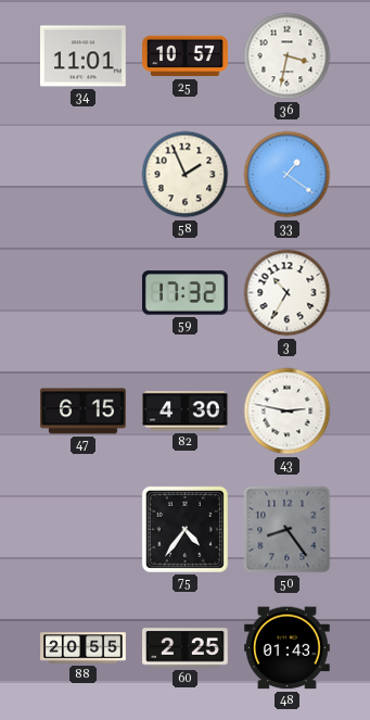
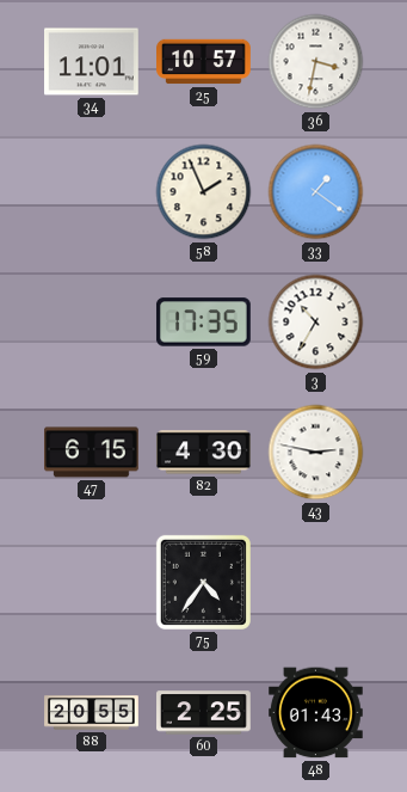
59: 17:32 -> 17:35 (204, 323)
50: 8:24 -> none (288, 530)
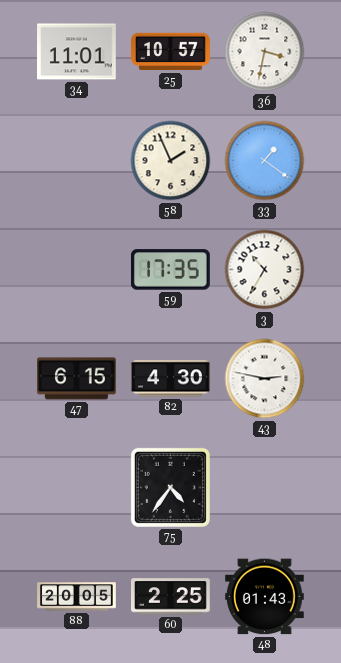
88: 20:55 -> 20:05 (77, 597)
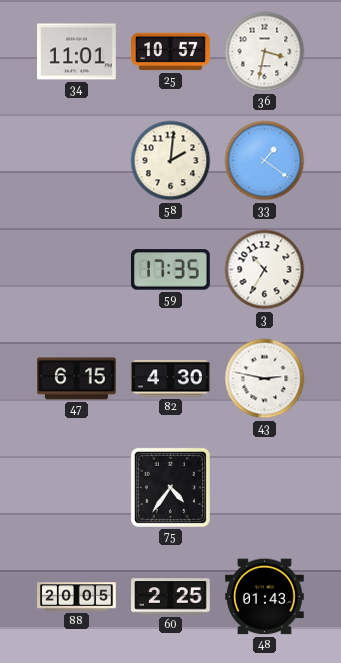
58: 1:56 -> 2:01 (171, 161)
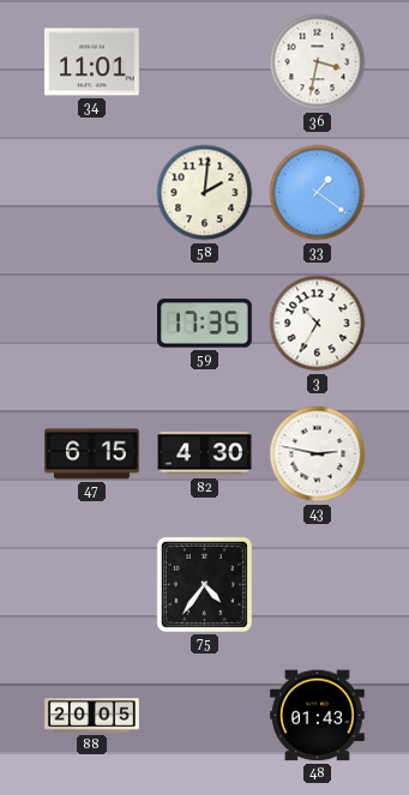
25: 10:57 -> none (171, 52)
60: 2:25 -> none (171, 597)
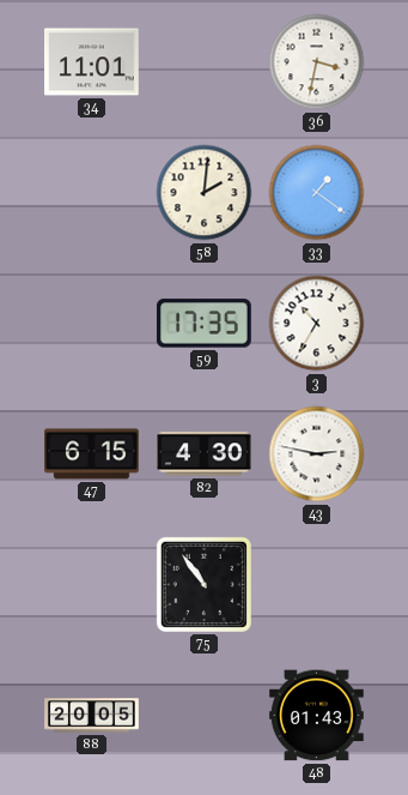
75: 4:36 -> 10:54 (203, 584)
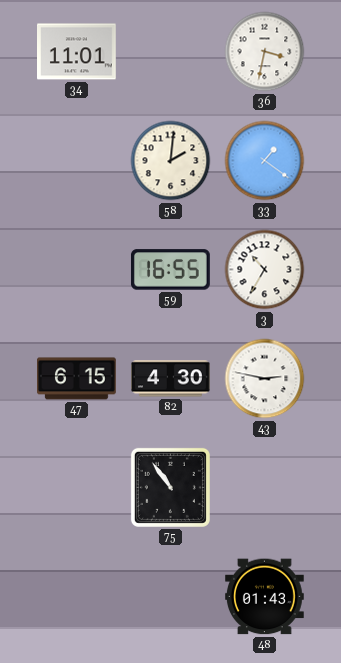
59: 17:35 -> 16:55 (171, 270)
88: 20:05 -> none (92, 716)
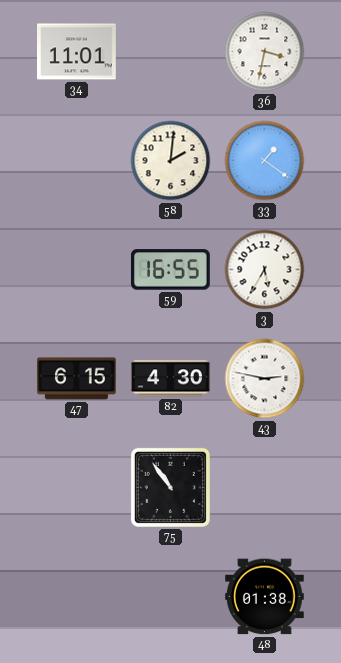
3: 10:35 -> 5:35 (265, 270)
48: 01:43 -> 01:38 (265, 597)
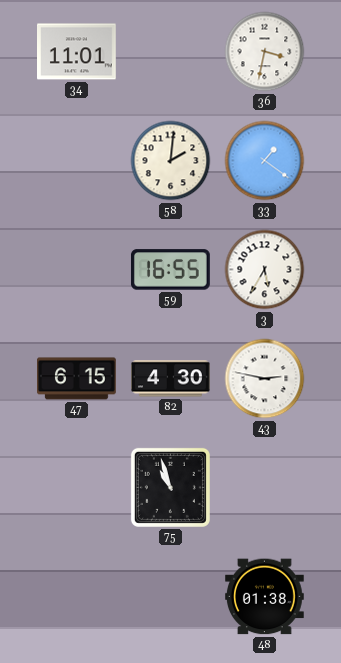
75: 10:54 -> 10:57 (170, 487)
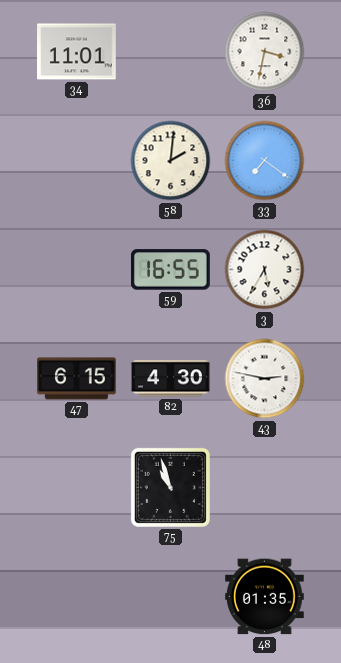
33: 1:21 -> 7:21 (265, 161)
48: 01:38 -> 01:35 (265, 597)
